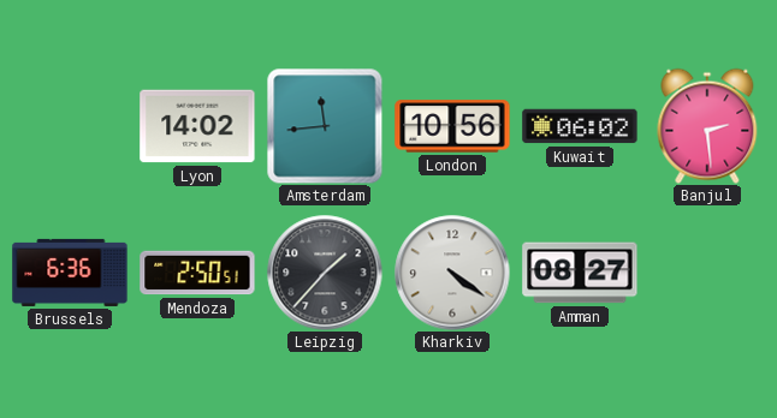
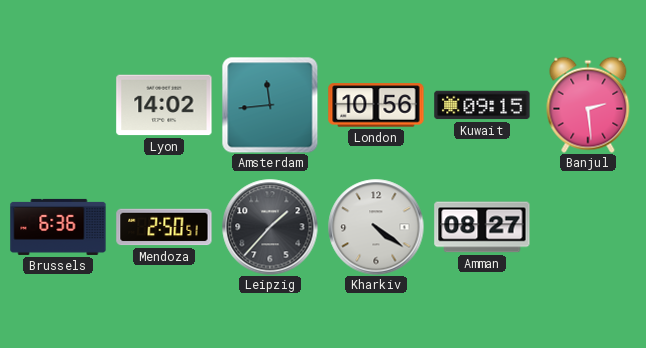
Kuwait: 06:02 -> 09:15 (482, 105)
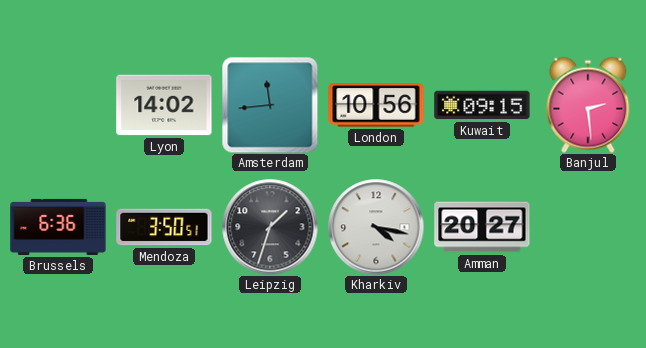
Mendoza: 2:50 -> 3:50 (164, 227)
Leipzig: 1:37 -> 1:33 (270, 227)
Kharkiv: 4:21 -> 4:17 (376, 227)
Amman: 08:27 -> 20:27 (482, 227)
